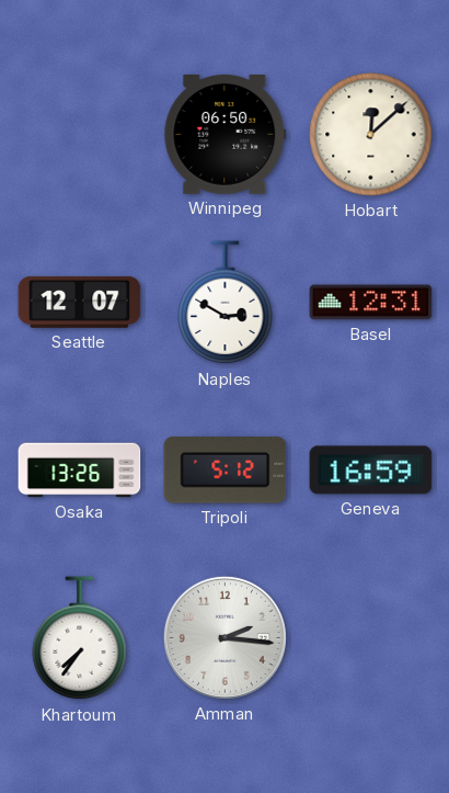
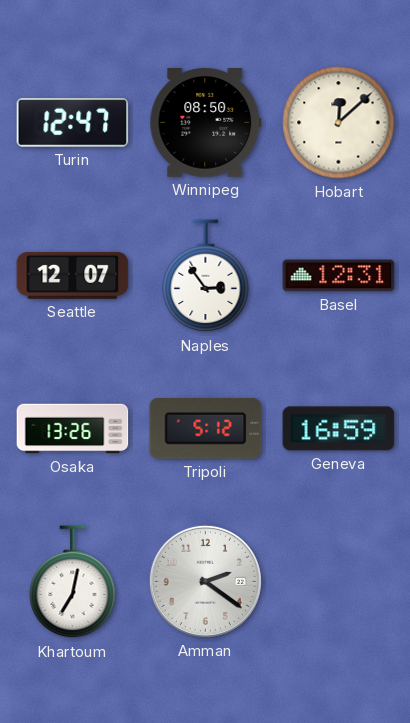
Turin: none -> 12:47 (73, 122)
Winnipeg: 06:50 -> 08:50 (206, 123)
Naples: 2:50 -> 2:54 (206, 276)
Khartoum: 7:36 -> 7:02 (73, 582)
Amman: 2:16 -> 2:21 (205, 581)
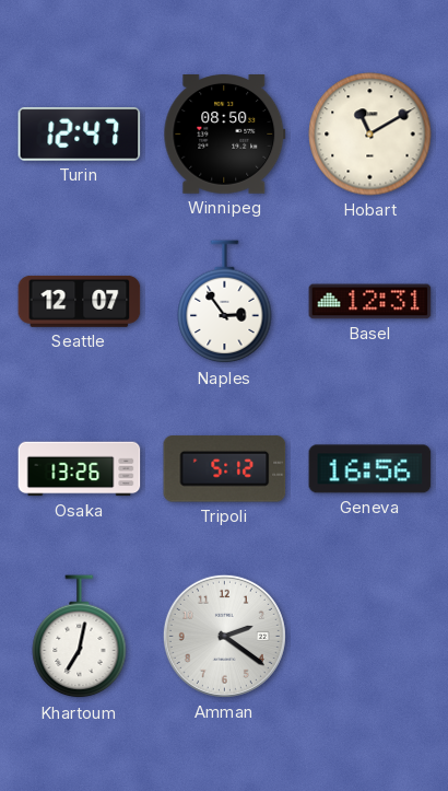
Hobart: 12:08 -> 11:10 (370, 135)
Geneva: 16:59 -> 16:56 (370, 469)
